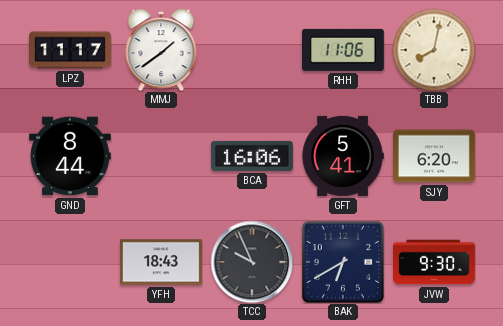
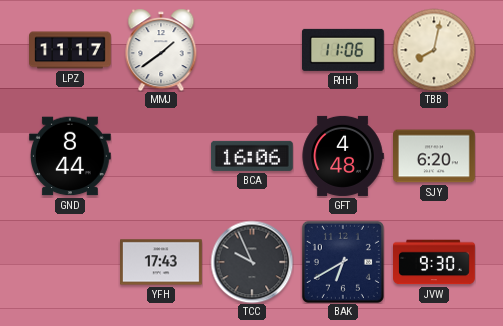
GFT: 5:41 -> 4:48 (343, 156)
YFH: 18:43 -> 17:43 (162, 262)
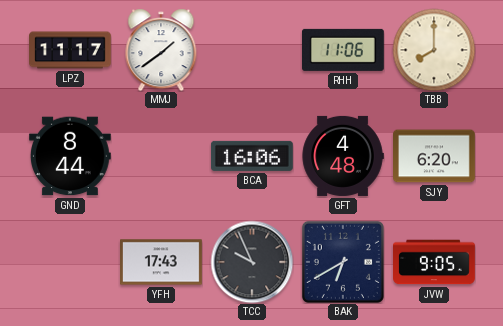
TBB: 8:02 -> 8:00 (434, 50)
JVW: 9:30 -> 9:05 (435, 262)
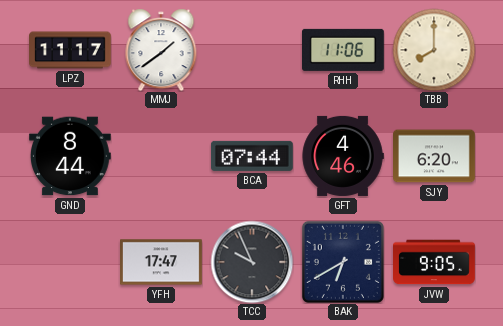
BCA: 16:06 -> 07:44 (252, 156)
GFT: 4:48 -> 4:46 (343, 156)
YFH: 17:43 -> 17:47 (162, 262)
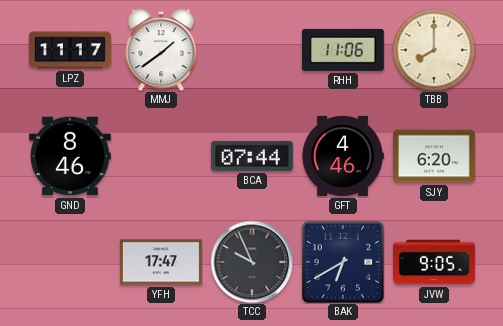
GND: 8:44 -> 8:46 (70, 156)
